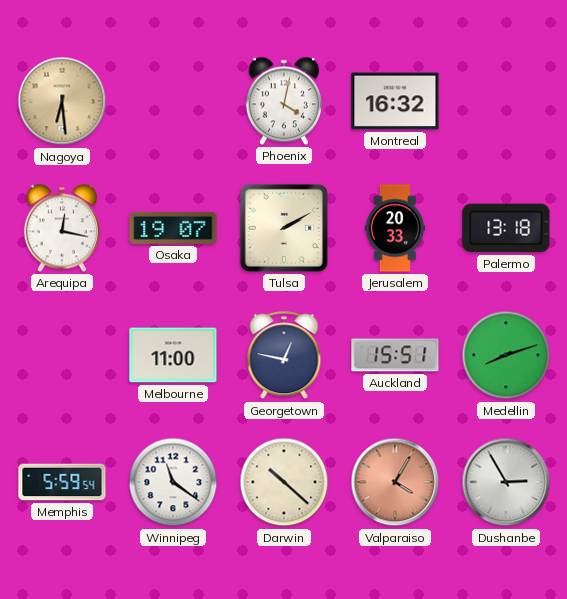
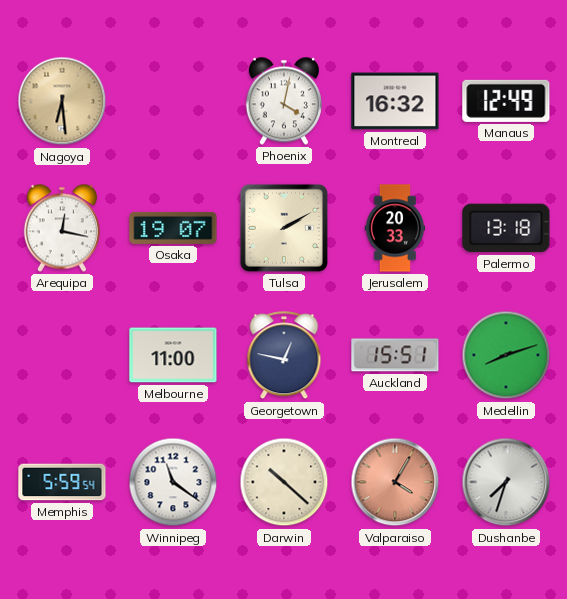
Manaus: none -> 12:49 (506, 101)
Dushanbe: 2:55 -> 7:33 (506, 482)
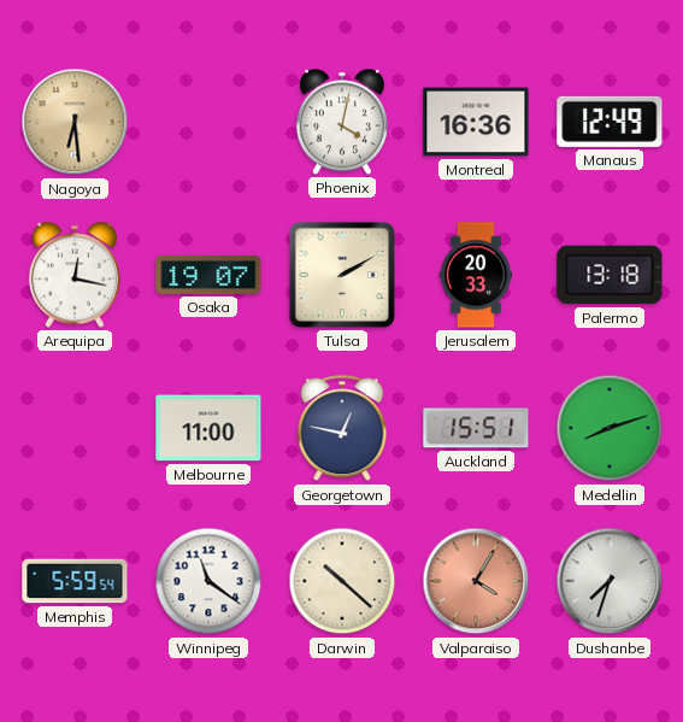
Montreal: 16:32 -> 16:36 (476, 122)
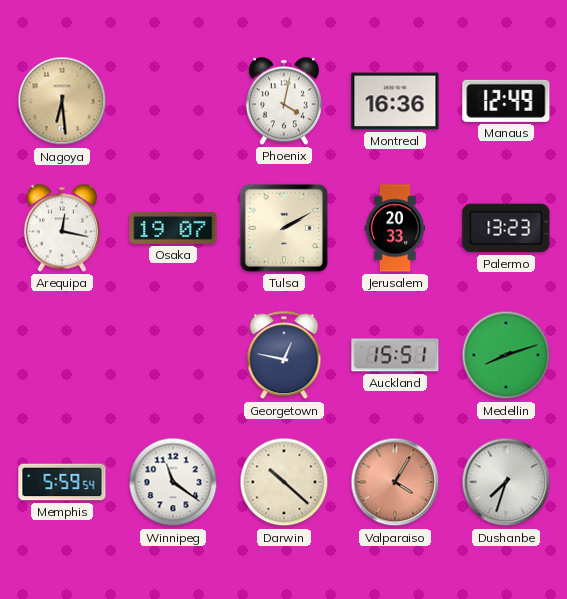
Palermo: 13:18 -> 13:23 (506, 228)
Melbourne: 11:00 -> none (208, 428)
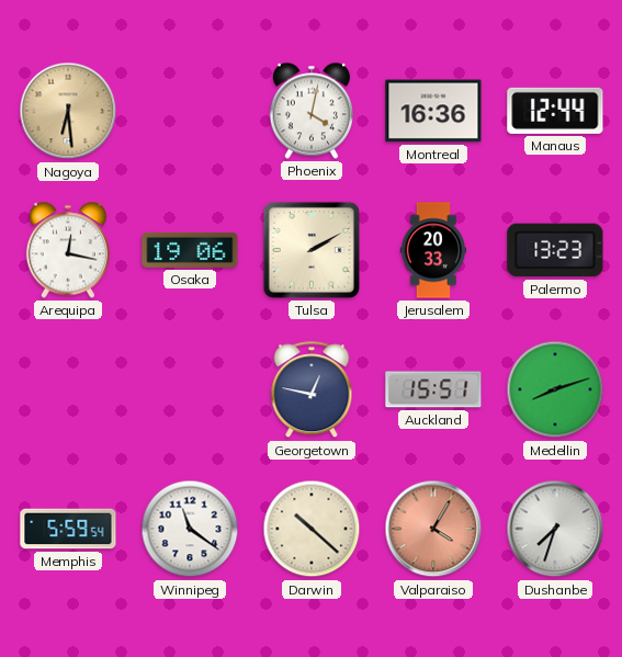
Manaus: 12:49 -> 12:44 (555, 111)
Osaka: 19:07 -> 19:06 (190, 250)
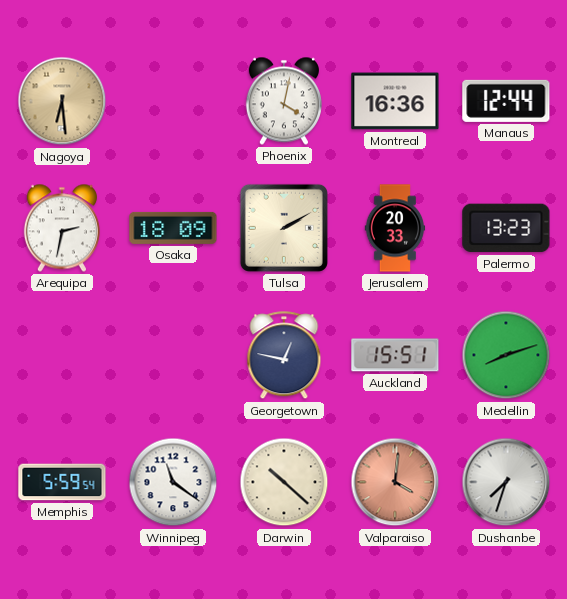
Arequipa: 12:17 -> 2:32 (62, 228)
Osaka: 19:06 -> 18:09 (173, 228)
Valparaiso: 4:05 -> 4:01 (395, 482)
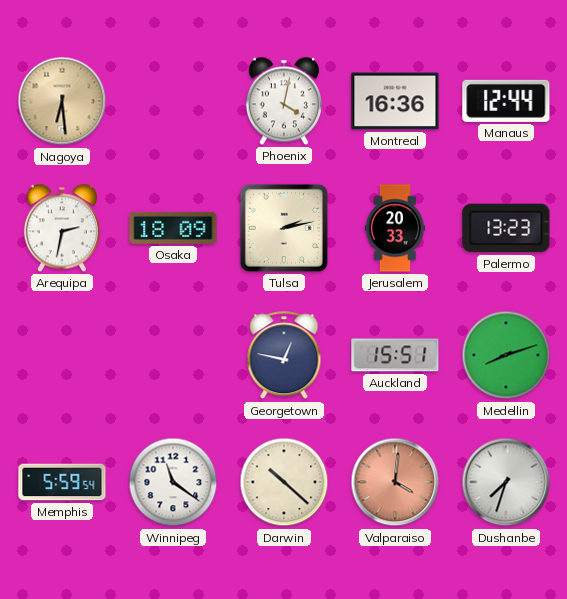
Tulsa: 2:10 -> 2:13 (284, 228)
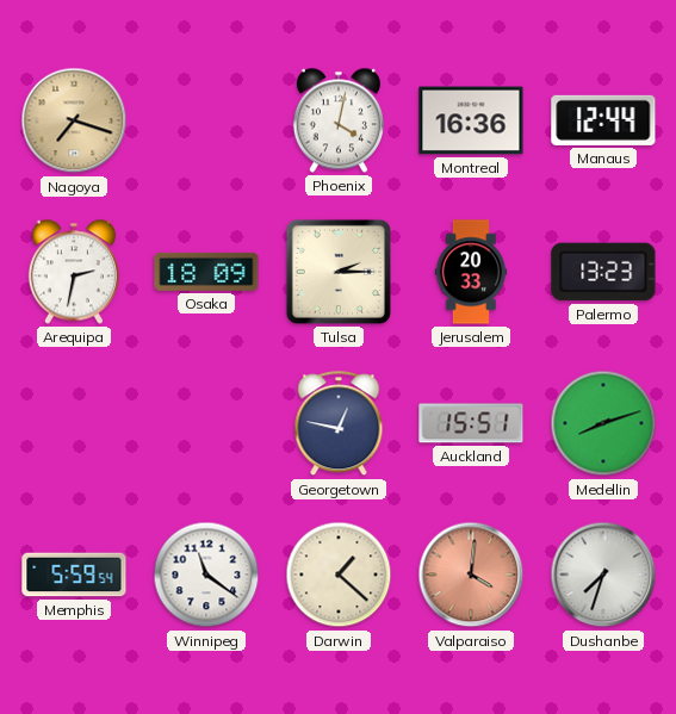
Nagoya: 6:29 -> 7:18 (74, 120)
Tulsa: 2:13 -> 2:15 (339, 272)
Darwin: 10:22 -> 1:22 (339, 575)
